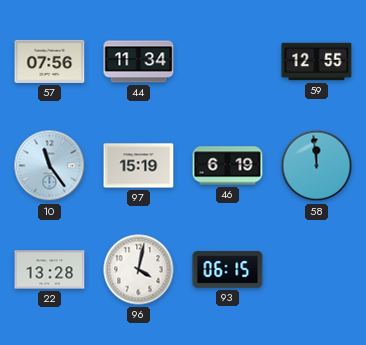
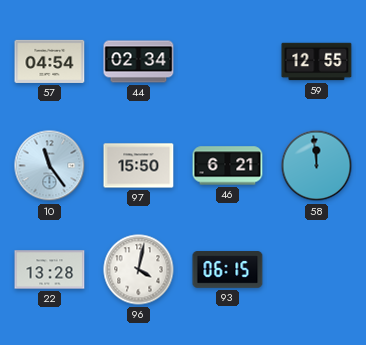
57: 07:56 -> 04:54 (50, 61)
44: 11:34 -> 02:34 (139, 62)
97: 15:19 -> 15:50 (139, 166)
46: 6:19 -> 6:21 (228, 166)
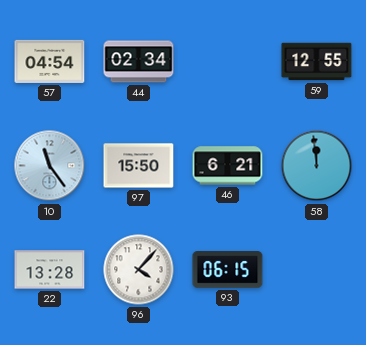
96: 4:02 -> 4:07 (139, 270)
